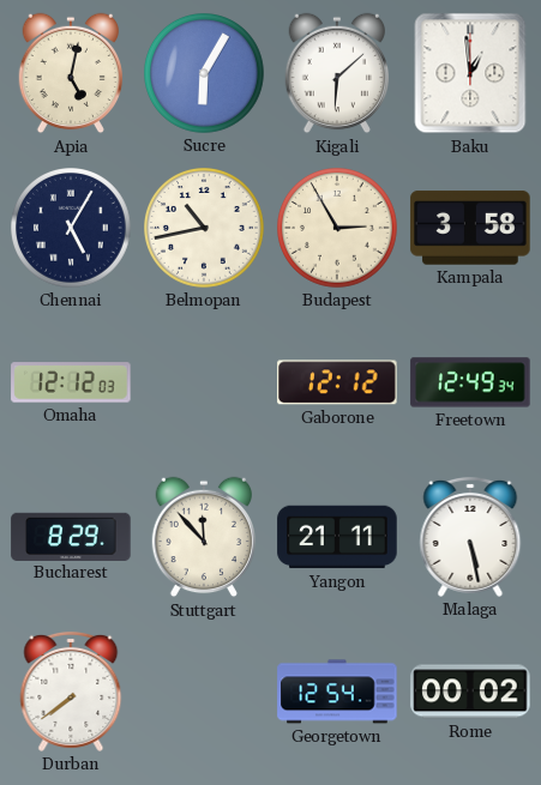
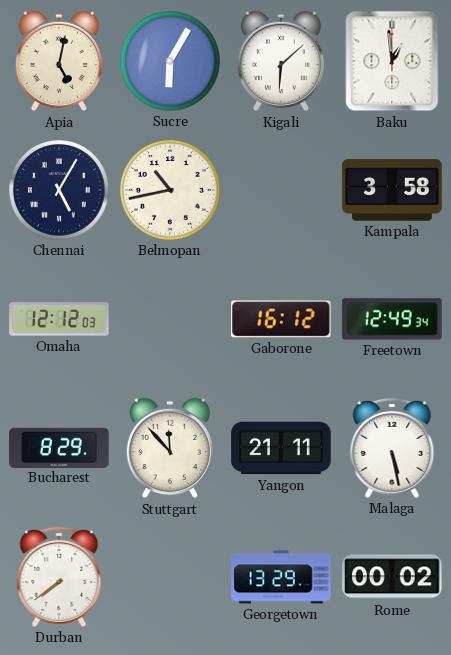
Budapest: 2:55 -> none (338, 229)
Gaborone: 12:12 -> 16:12 (281, 319)
Georgetown: 12:54 -> 13:29 (281, 577)
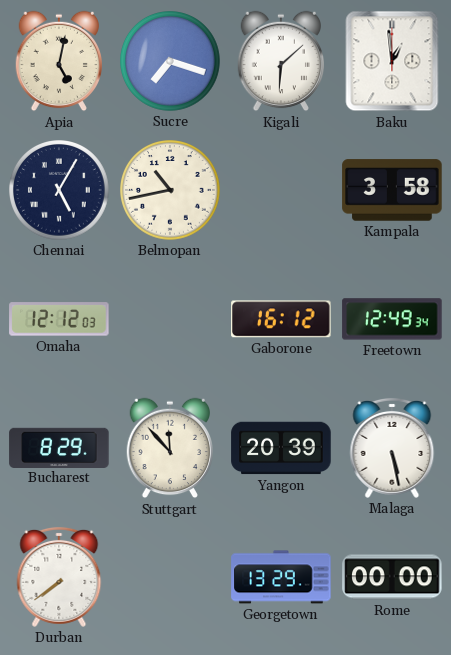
Sucre: 6:05 -> 7:18 (171, 62)
Yangon: 21:11 -> 20:39 (281, 448)
Rome: 00:02 -> 00:00 (392, 577)
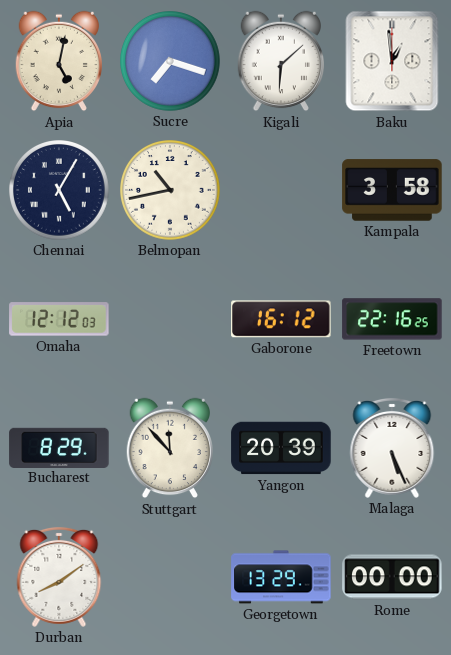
Freetown: 12:49 -> 22:16 (392, 319)
Malaga: 5:28 -> 5:26 (392, 448)
Durban: 7:39 -> 8:09 (59, 577)
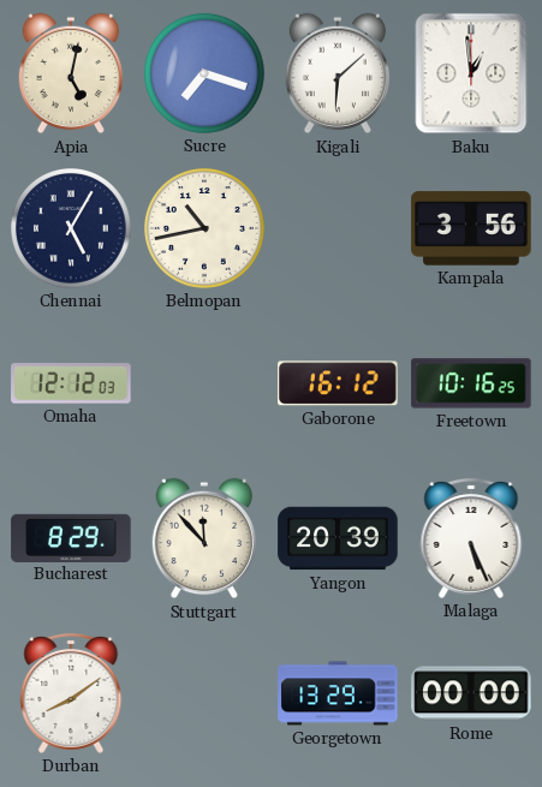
Kampala: 3:58 -> 3:56 (471, 228)
Freetown: 22:16 -> 10:16 (471, 383)
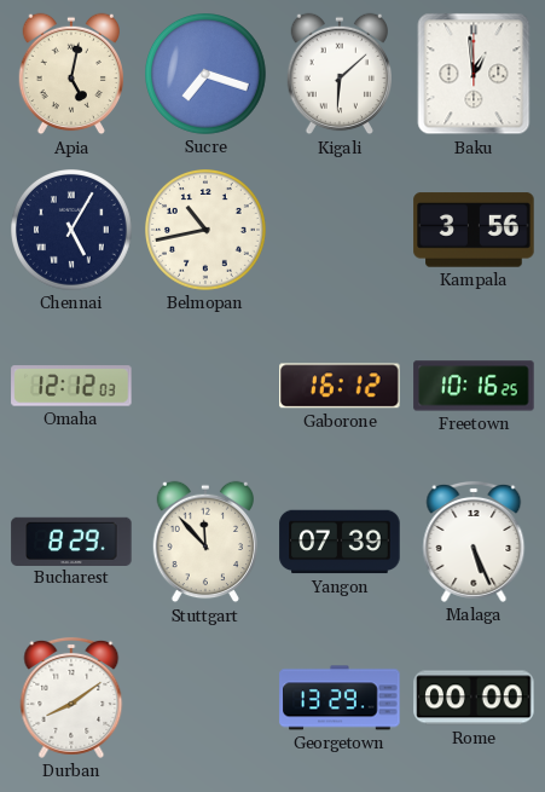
Yangon: 20:39 -> 07:39 (340, 542)
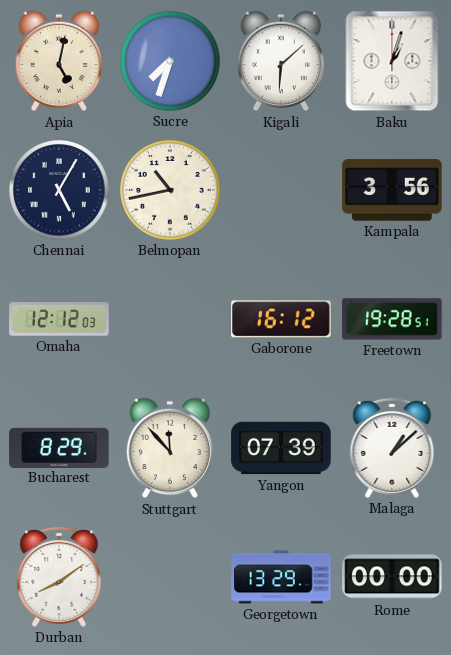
Sucre: 7:18 -> 7:33 (171, 62)
Baku: 12:59 -> 1:03 (392, 61)
Freetown: 10:16 -> 19:28 (392, 319)
Malaga: 5:26 -> 1:08 (392, 448)
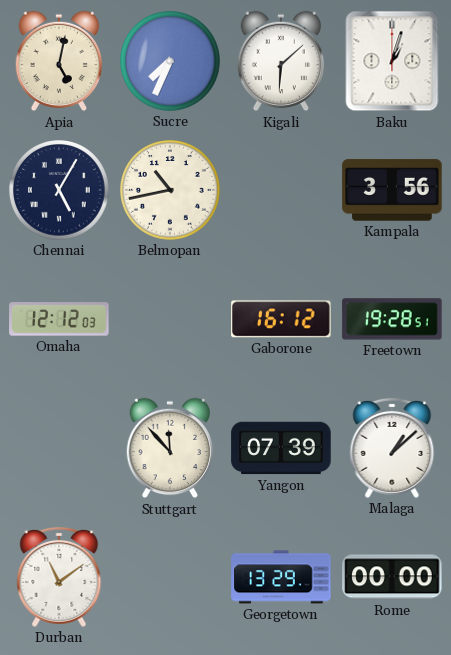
Sucre: 7:33 -> 7:34 (171, 62)
Bucharest: 8:29 -> none (59, 447)
Durban: 8:09 -> 11:09 (59, 577)
